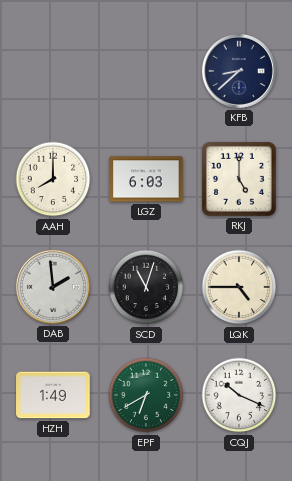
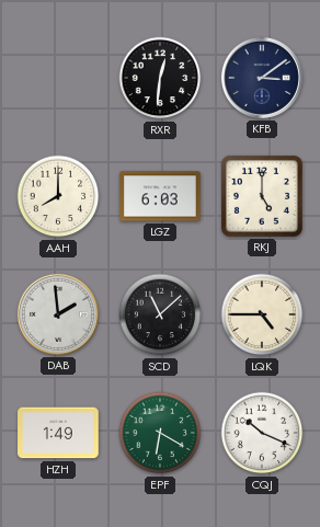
RXR: none -> 12:31 (160, 78)
KFB: 8:38 -> 3:09 (262, 78)
SCD: 11:03 -> 11:08 (160, 314)
EPF: 6:40 -> 6:20 (160, 433)
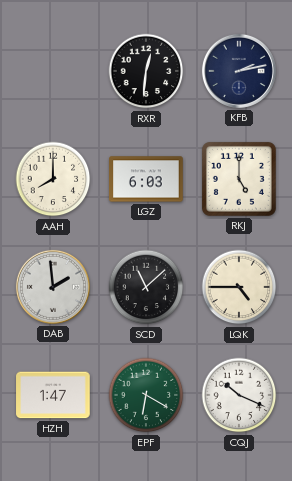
KFB: 3:09 -> 2:13 (239, 71)
HZH: 1:49 -> 1:47 (53, 395)
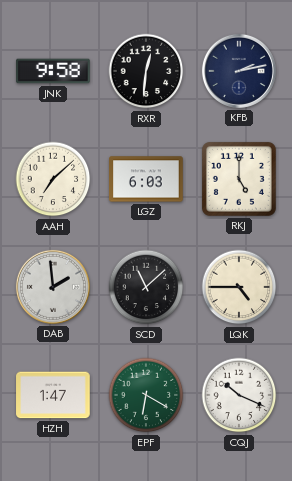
JNK: none -> 9:58 (53, 71)
AAH: 8:00 -> 7:08 (53, 179)
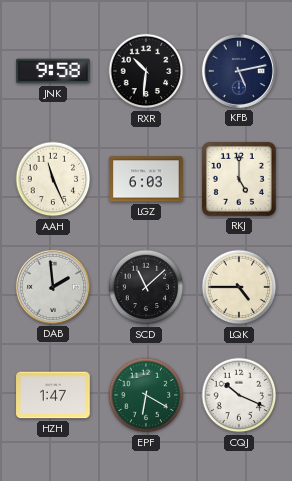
RXR: 12:31 -> 10:31 (146, 71)
KFB: 2:13 -> 5:13 (239, 71)
AAH: 7:08 -> 11:26 (53, 179)
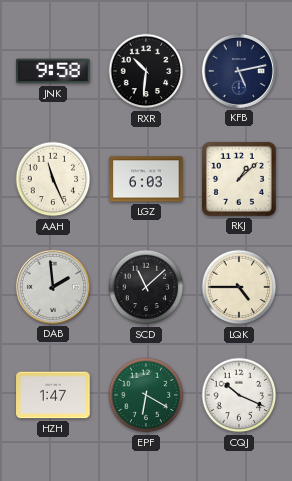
RKJ: 5:00 -> 1:08 (239, 179)
